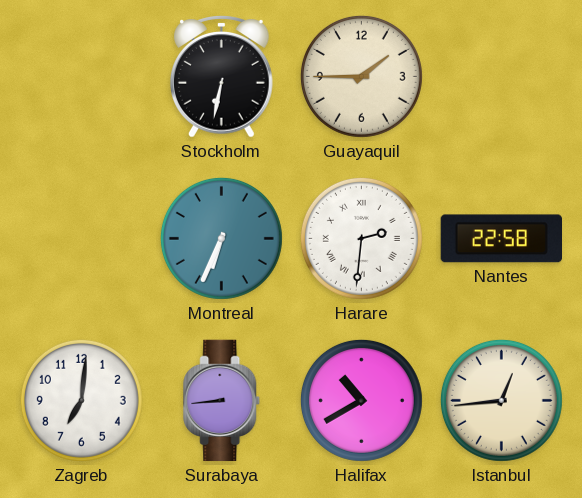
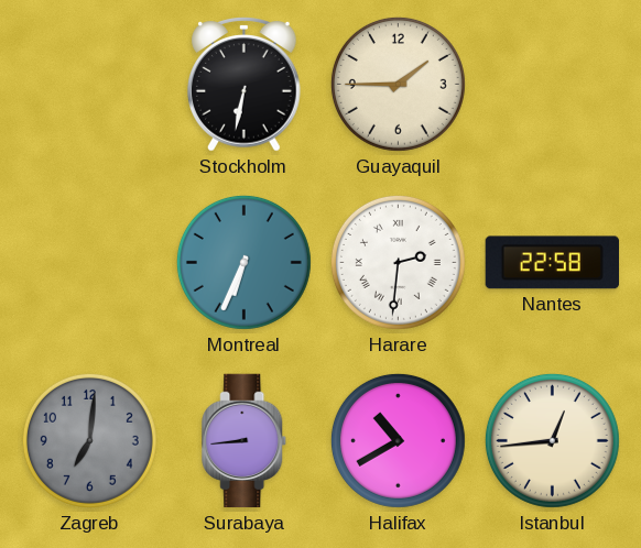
Zagreb dial: white -> grey (89, 440)
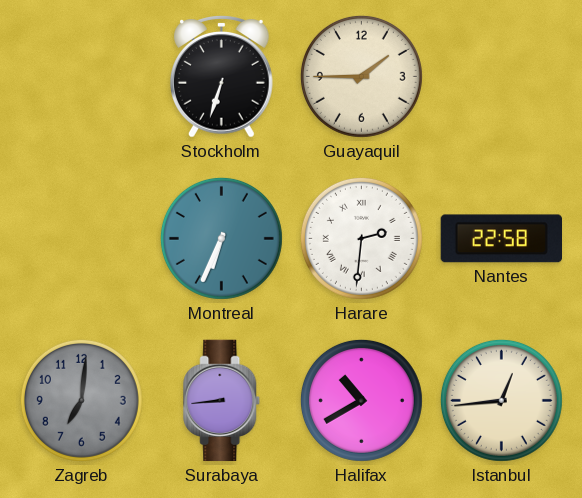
Stockholm: 6:32 -> 6:33 (222, 77)
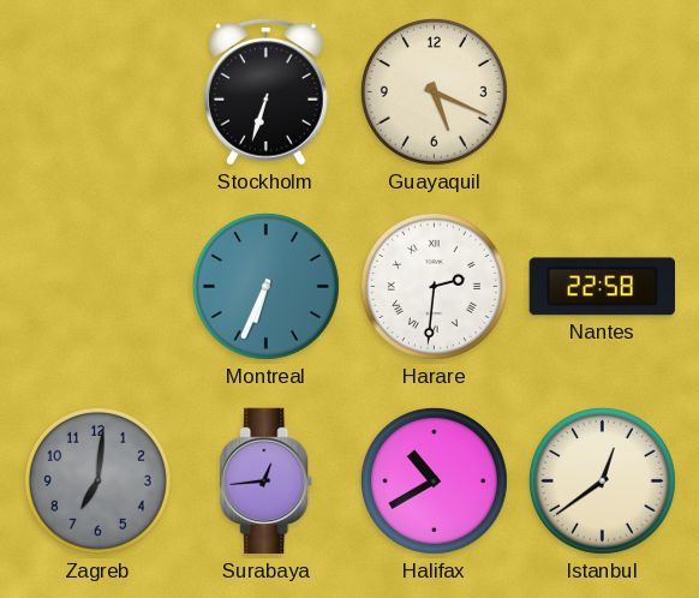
Guayaquil: 1:45 -> 5:19 (434, 91)
Surabaya: 8:44 -> 12:44 (267, 482)
Istanbul: 12:44 -> 12:39 (602, 480)
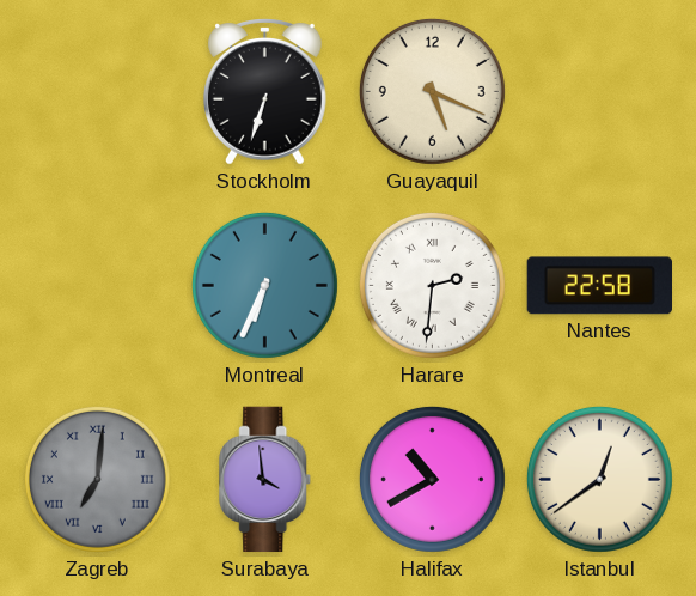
Zagreb numerals: Arabic -> Roman (97, 479)
Surabaya: 12:44 -> 3:59 (265, 480)
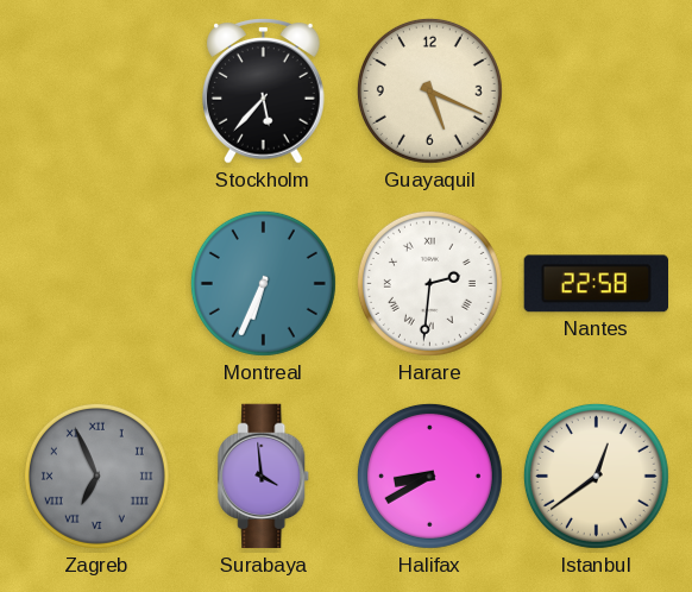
Stockholm: 6:33 -> 5:37 (264, 92)
Zagreb: 7:01 -> 6:56 (96, 476)
Halifax: 10:40 -> 8:40 (429, 476)
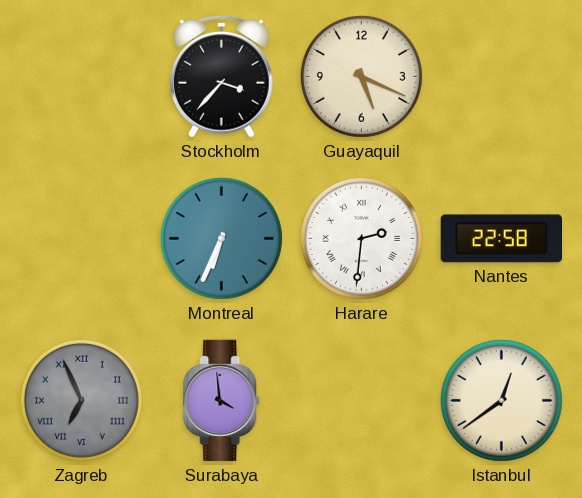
Stockholm: 5:37 -> 3:37 (222, 77)
Halifax: 8:40 -> none (429, 476)
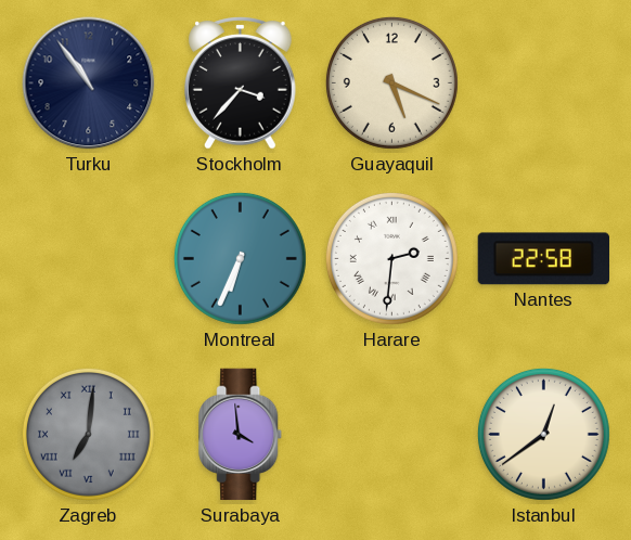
Turku: none -> 10:54 (89, 83)
Zagreb: 6:56 -> 7:01 (88, 434)
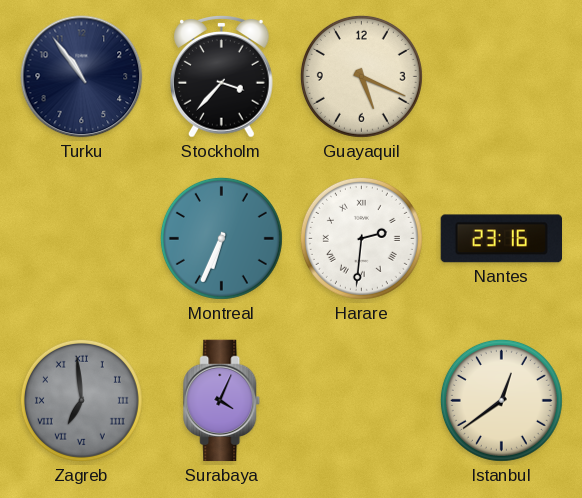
Nantes: 22:58 -> 23:16 (501, 239)
Zagreb: 7:01 -> 6:59 (81, 400)
Surabaya: 3:59 -> 4:04 (222, 401)
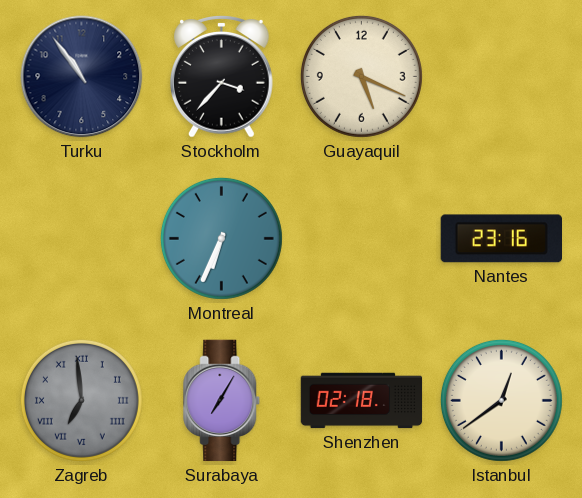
Harare: 2:31 -> none (361, 238)
Surabaya: 4:04 -> 7:05 (222, 401)
Shenzhen: none -> 02:18 (362, 401)
